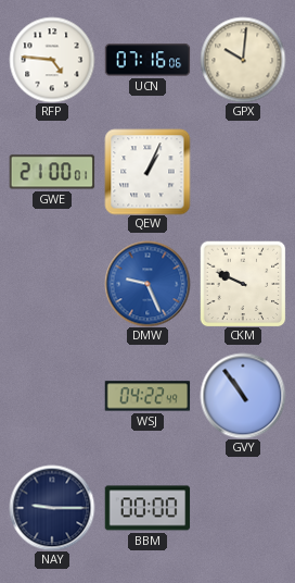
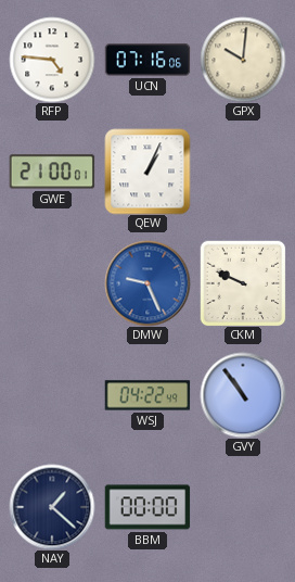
NAY: 9:15 -> 1:22 (52, 507)
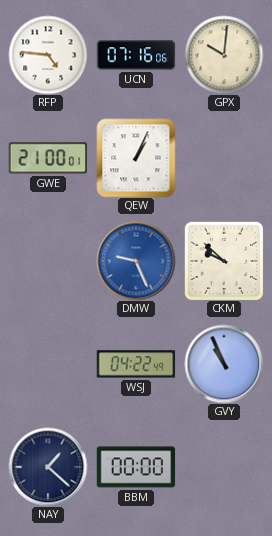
CKM: 9:49 -> 9:52 (224, 261)
GVY: 10:54 -> 10:56 (224, 364)
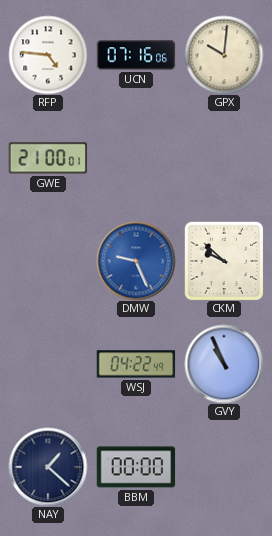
QEW: 1:04 -> none (136, 158)
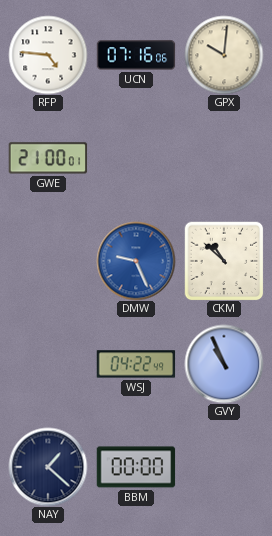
CKM: 9:52 -> 10:52 (224, 261)
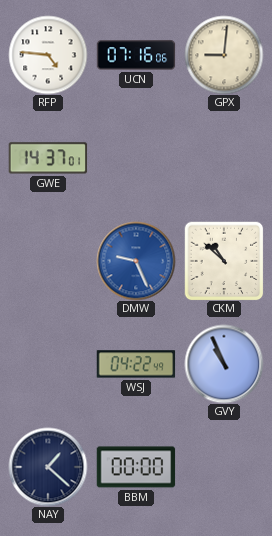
GPX: 10:01 -> 9:01 (224, 55)
GWE: 21:00 -> 14:37 (48, 158)
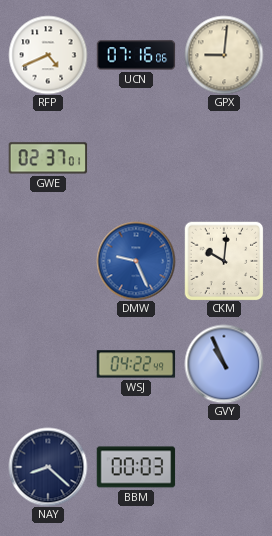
RFP: 4:46 -> 4:41 (48, 55)
GWE: 14:37 -> 02:37 (48, 158)
CKM: 10:52 -> 10:01 (224, 261)
NAY: 1:22 -> 8:22 (48, 467)
BBM: 00:00 -> 00:03 (136, 467)
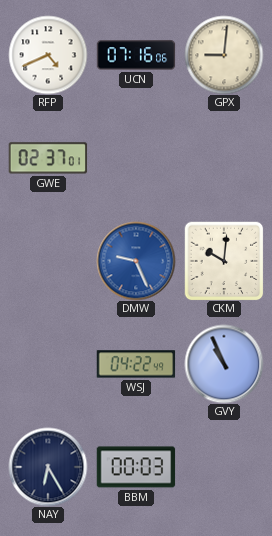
NAY: 8:22 -> 6:25 (48, 467)
